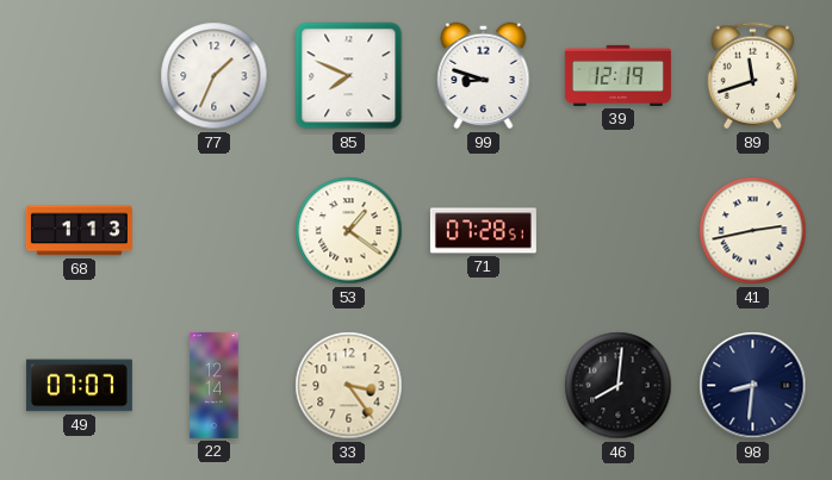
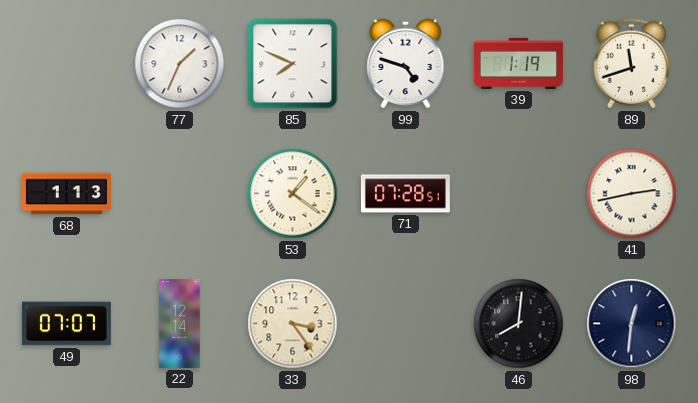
99: 8:48 -> 4:48 (406, 64)
39: 12:19 -> 1:19 (518, 63)
98: 8:31 -> 12:31 (632, 324)
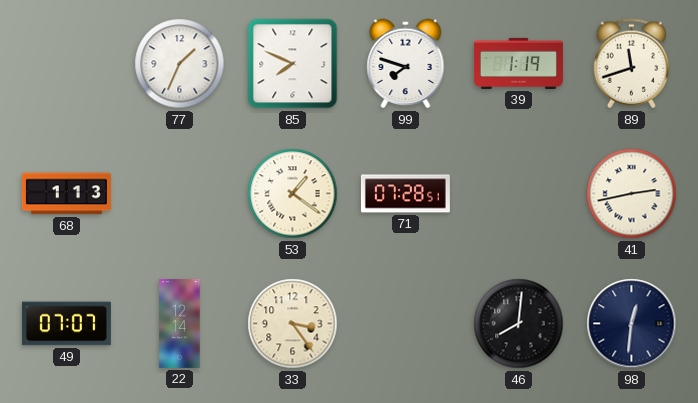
99: 4:48 -> 7:48 (406, 64)
